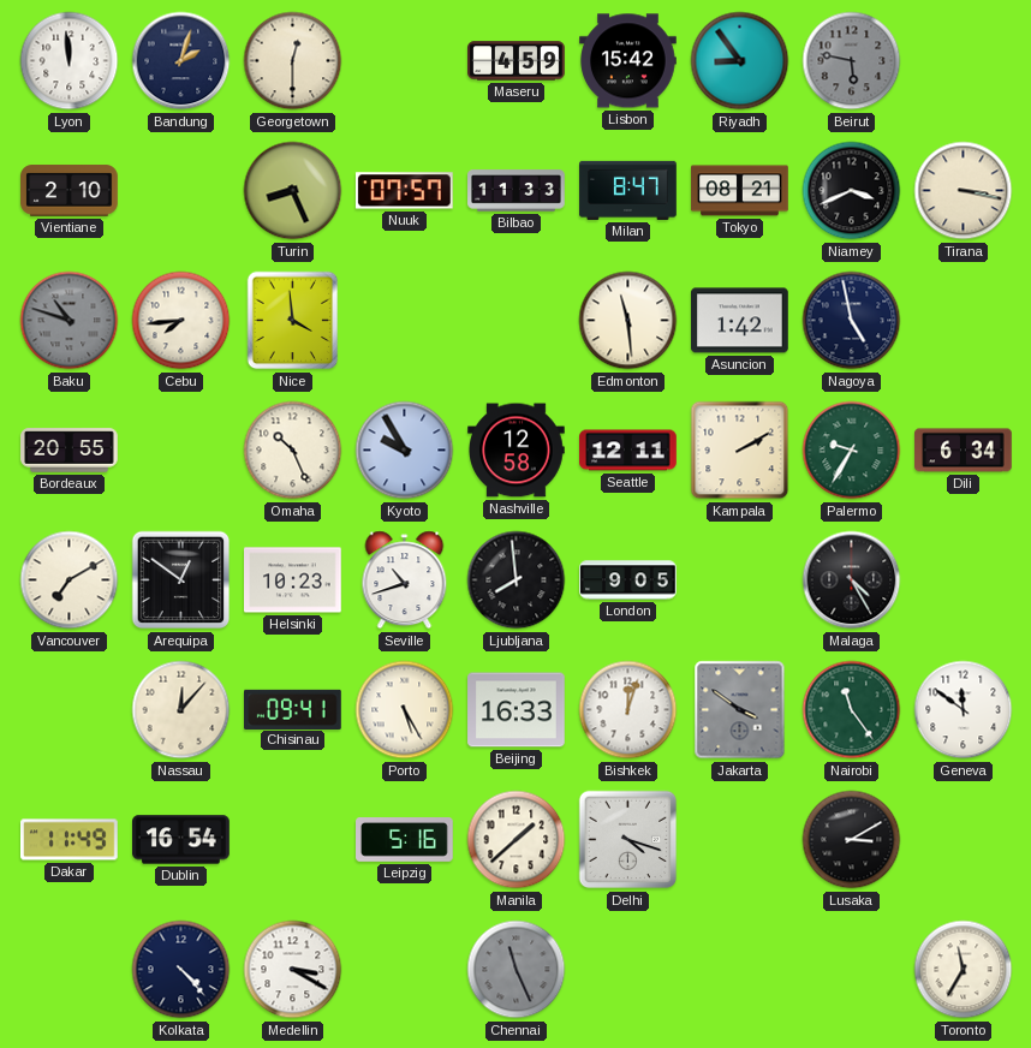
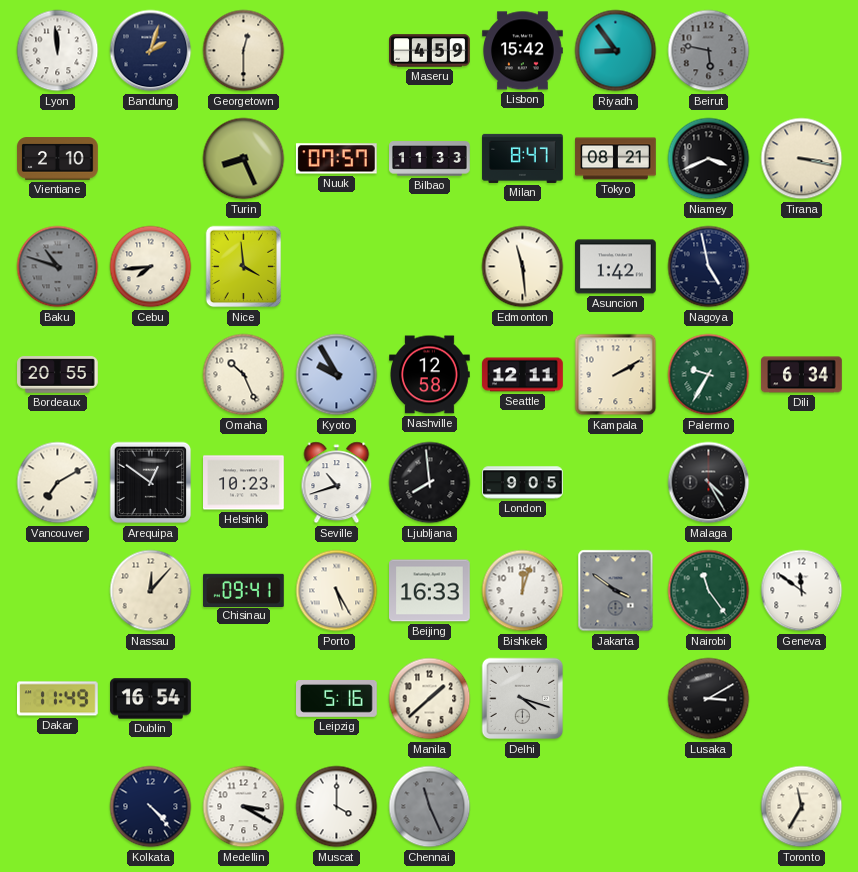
Muscat: none -> 4:00 (337, 807)
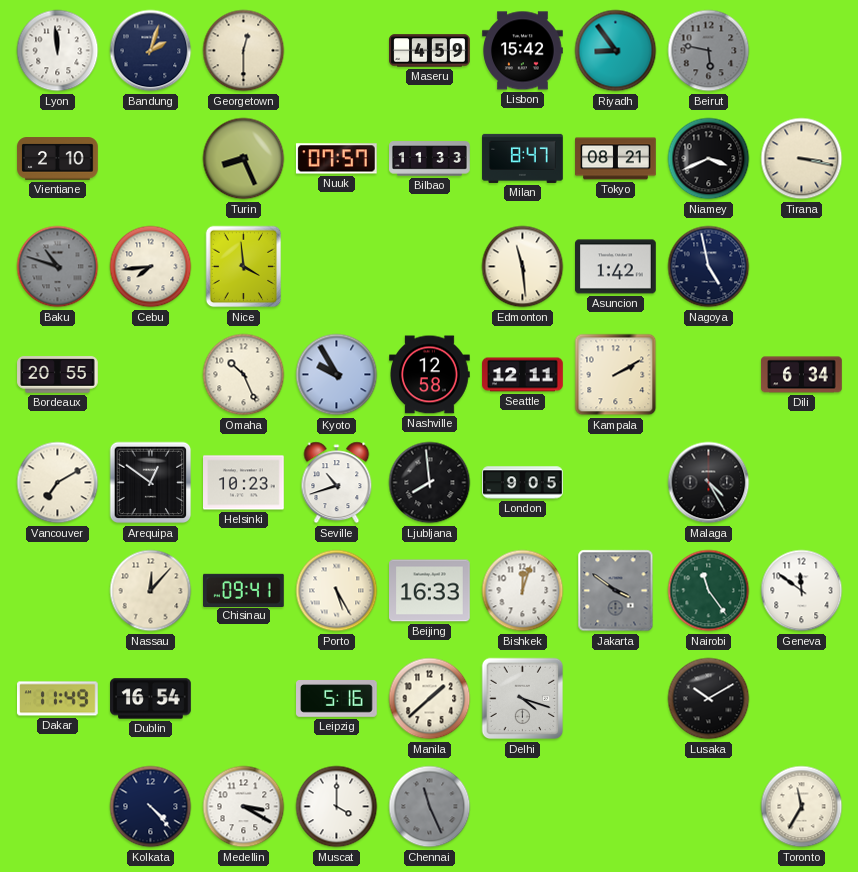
Palermo: 9:35 -> none (709, 375)
Lusaka: 3:10 -> 10:10 (709, 699)
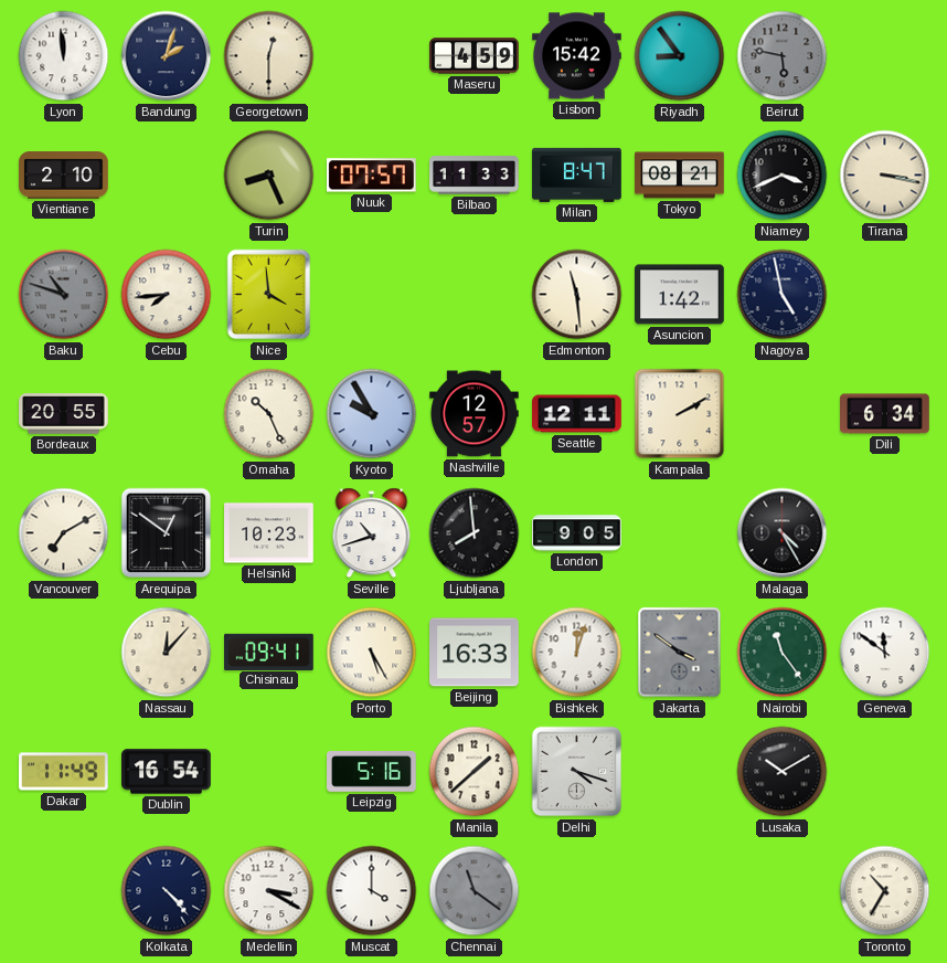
Nashville: 12:58 -> 12:57 (475, 414)
Chennai: 11:26 -> 11:21 (475, 891)
Toronto: 11:35 -> 10:35 (885, 891)
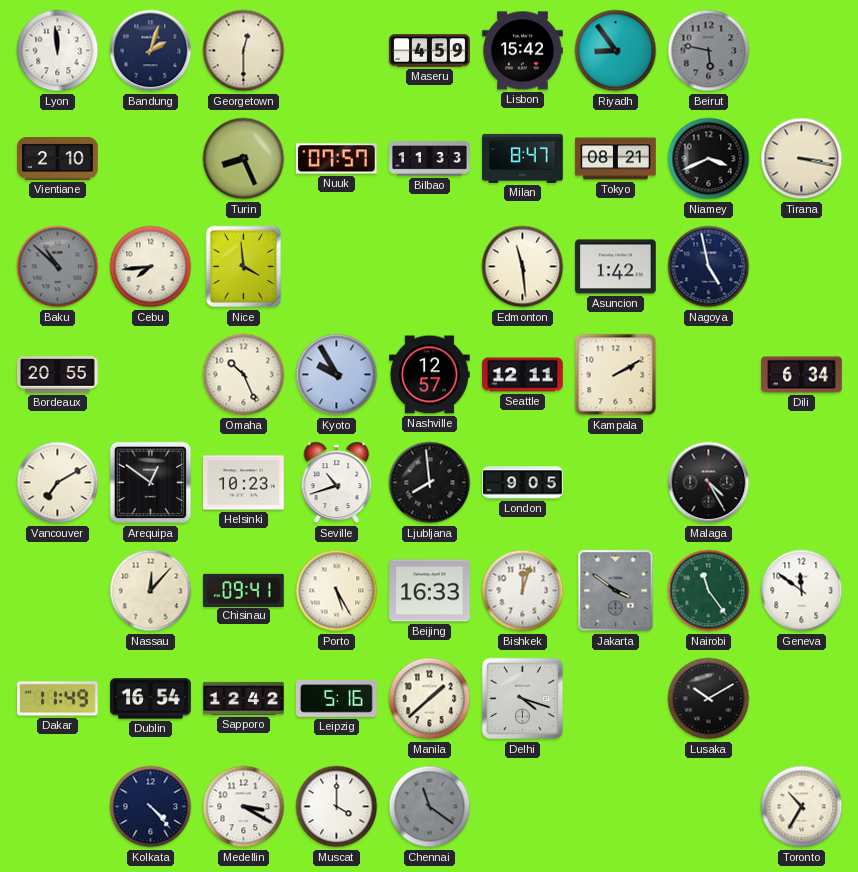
Baku: 10:48 -> 10:52 (58, 267)
Sapporo: none -> 12:42 (244, 698)
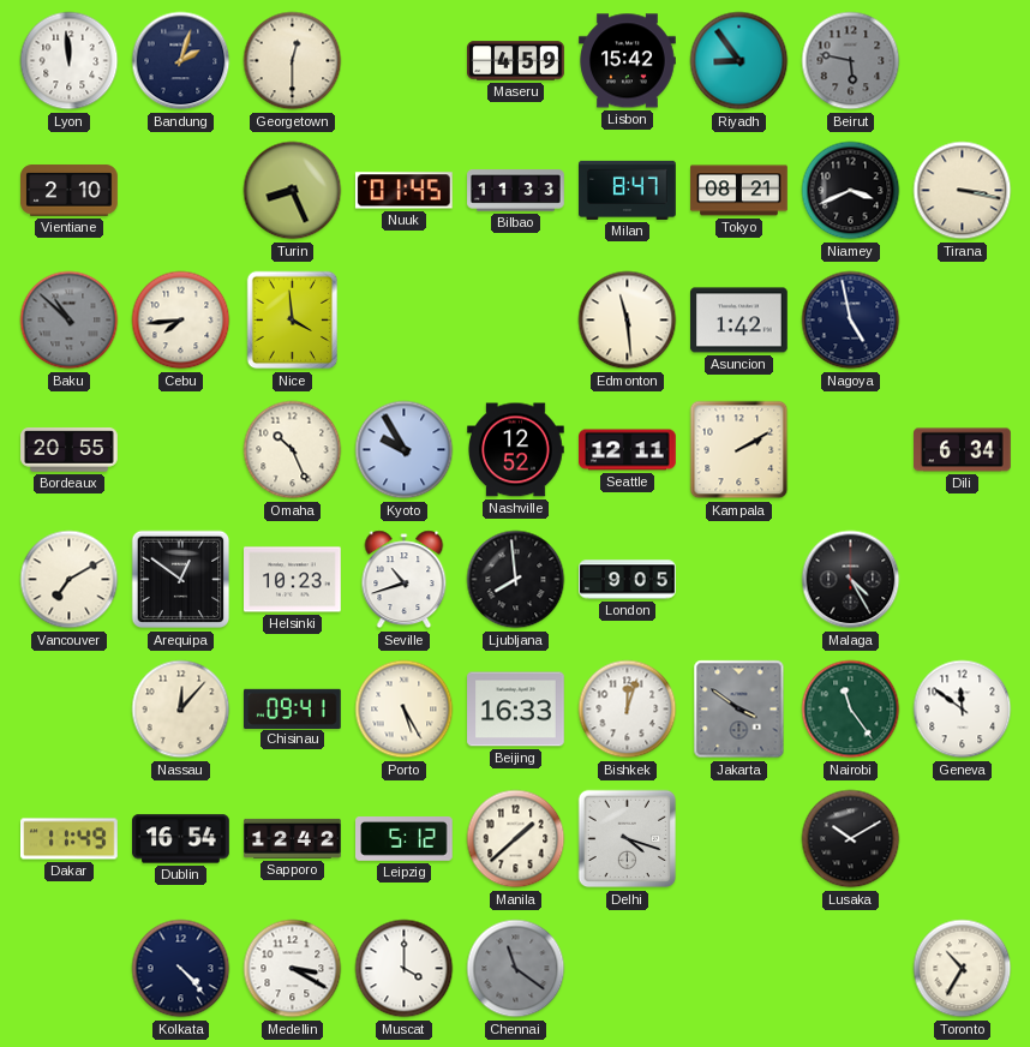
Nuuk: 07:57 -> 01:45 (403, 191)
Nashville: 12:57 -> 12:52 (516, 450)
Leipzig: 5:16 -> 5:12 (405, 839)
